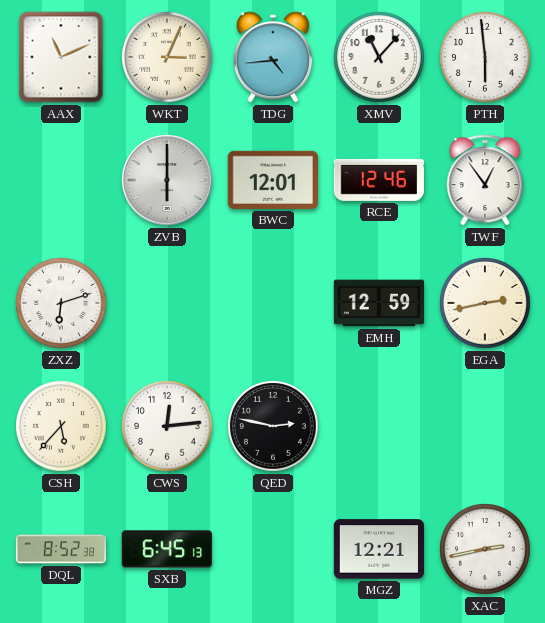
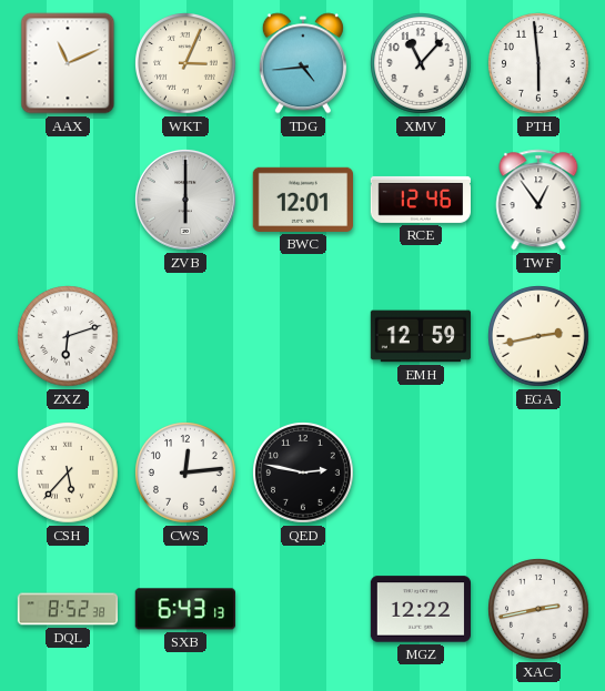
SXB: 6:45 -> 6:43 (185, 609)
MGZ: 12:21 -> 12:22 (420, 609)
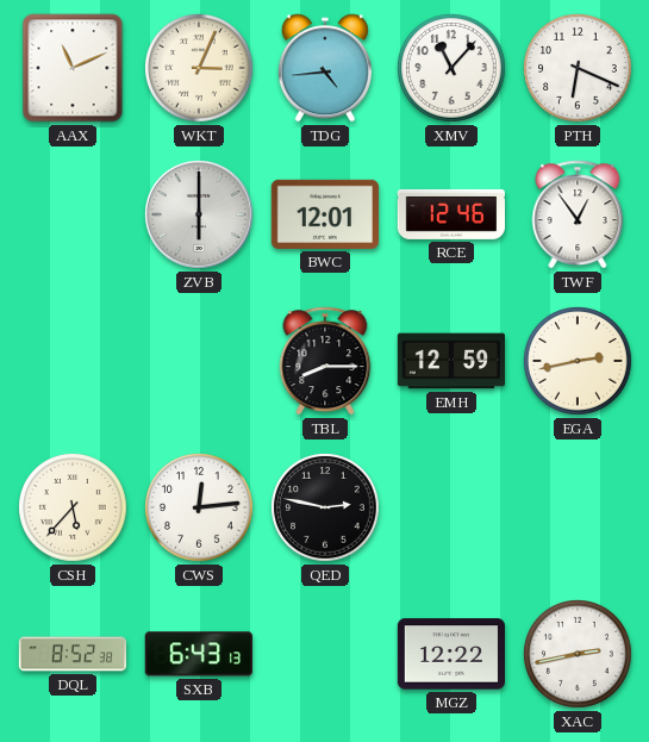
PTH: 5:59 -> 6:19 (579, 69)
ZXZ: 6:12 -> none (69, 337)
TBL: none -> 8:15 (325, 361)
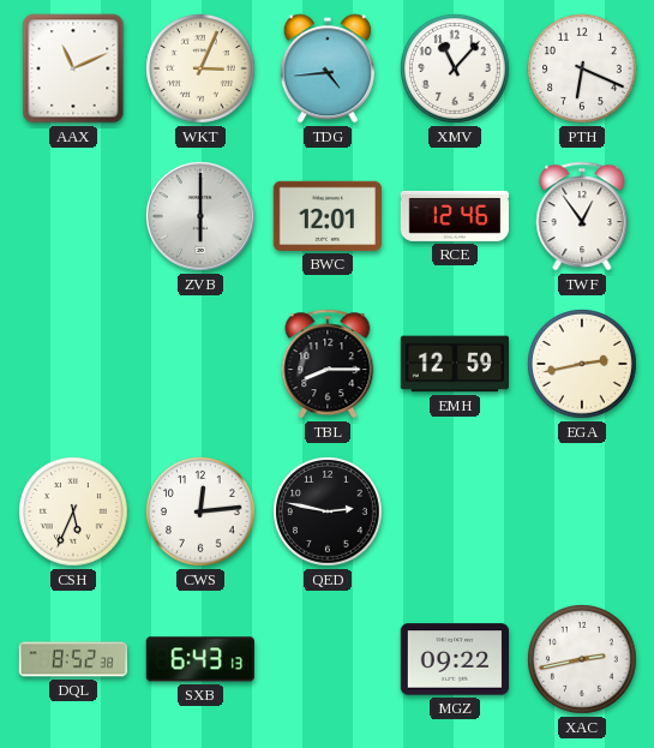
CSH: 5:37 -> 5:34 (74, 513)
MGZ: 12:22 -> 09:22 (454, 659)
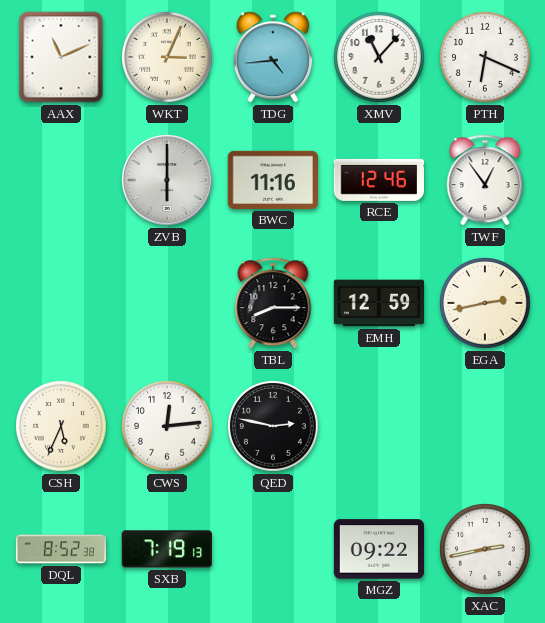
BWC: 12:01 -> 11:16 (272, 180)
SXB: 6:43 -> 7:19 (167, 549)
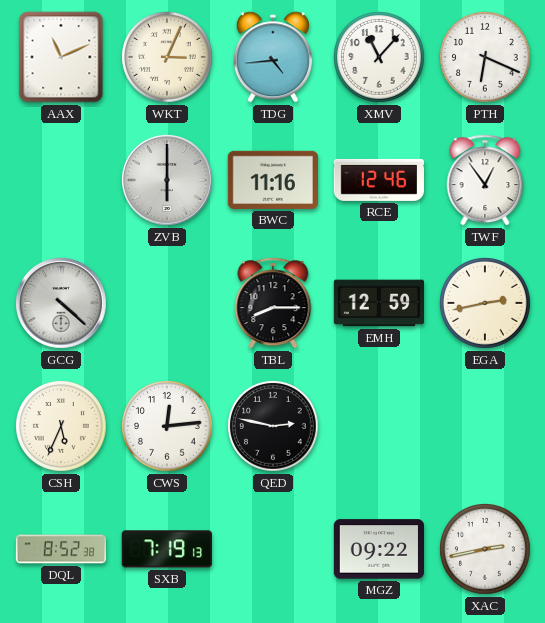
GCG: none -> 4:22 (61, 303)
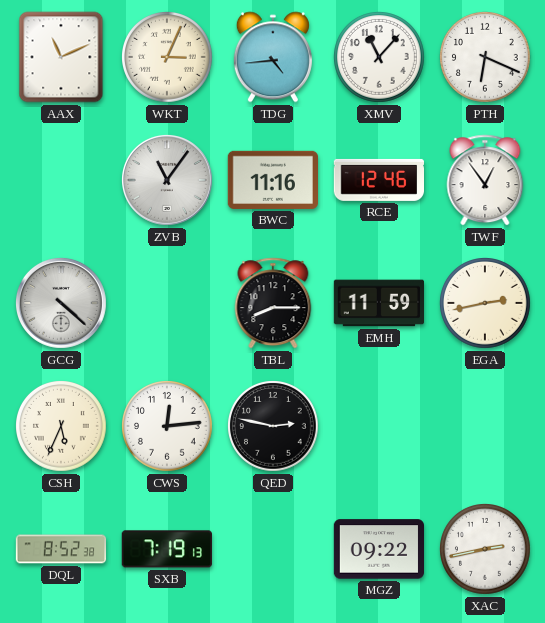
ZVB: 6:00 -> 11:06 (167, 180)
EMH: 12:59 -> 11:59 (378, 303)
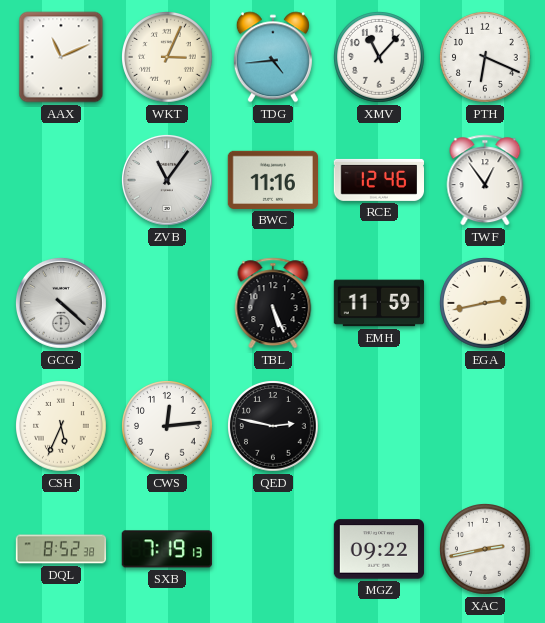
TBL: 8:15 -> 5:26 (273, 303)
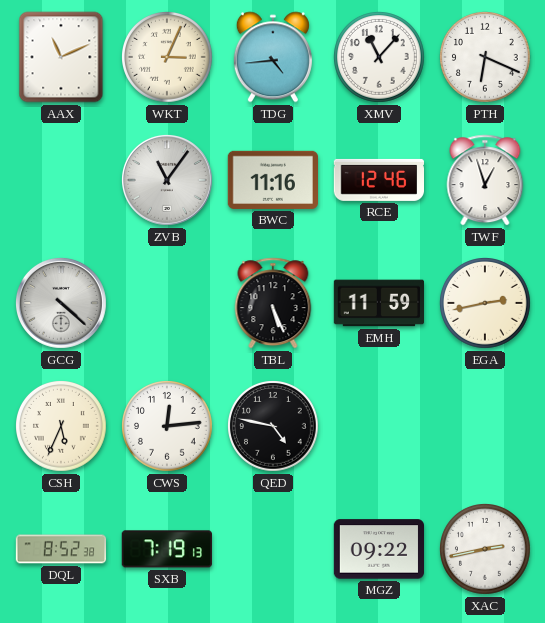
TWF: 12:54 -> 12:57 (485, 180)
QED: 2:47 -> 4:47 (274, 427)
